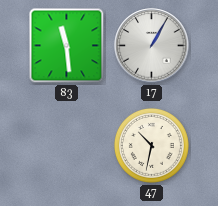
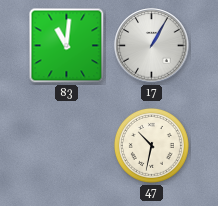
83: 11:29 -> 11:01 (67, 46)
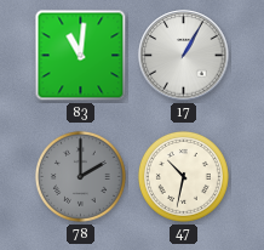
78: none -> 2:00 (80, 176)
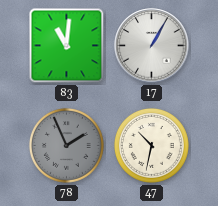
78: 2:00 -> 1:56 (66, 145)
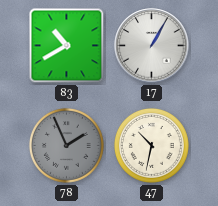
83: 11:01 -> 10:40 (67, 46)
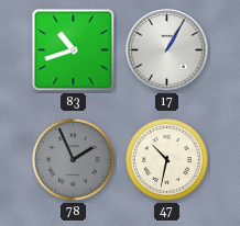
83: 10:40 -> 10:42 (74, 50)
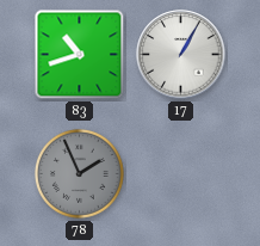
47: 10:32 -> none (166, 159)
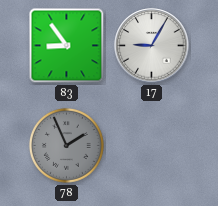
83: 10:42 -> 8:54 (67, 46)
17: 1:05 -> 9:05 (152, 46)
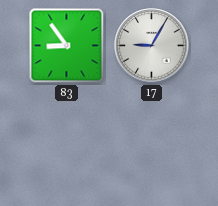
78: 1:56 -> none (66, 145)
